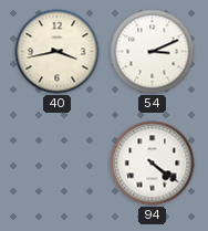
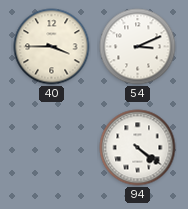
40: 3:43 -> 3:45 (52, 47)
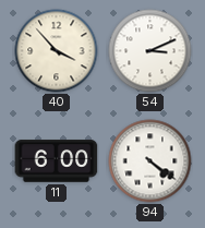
40: 3:45 -> 3:53 (57, 51)
11: none -> 6:00 (57, 161)
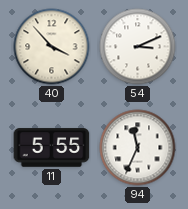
11: 6:00 -> 5:55 (52, 148)
94: 4:21 -> 11:34 (138, 148)
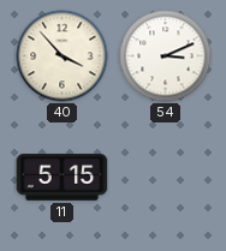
11: 5:55 -> 5:15 (63, 178)
94: 11:34 -> none (138, 148)
